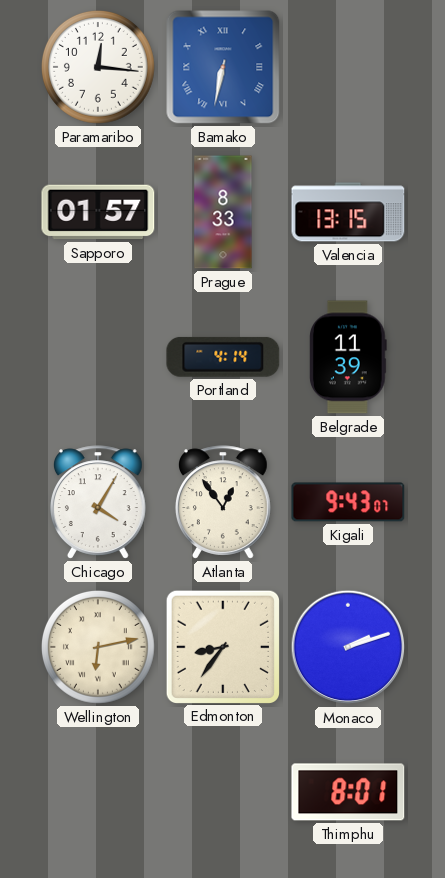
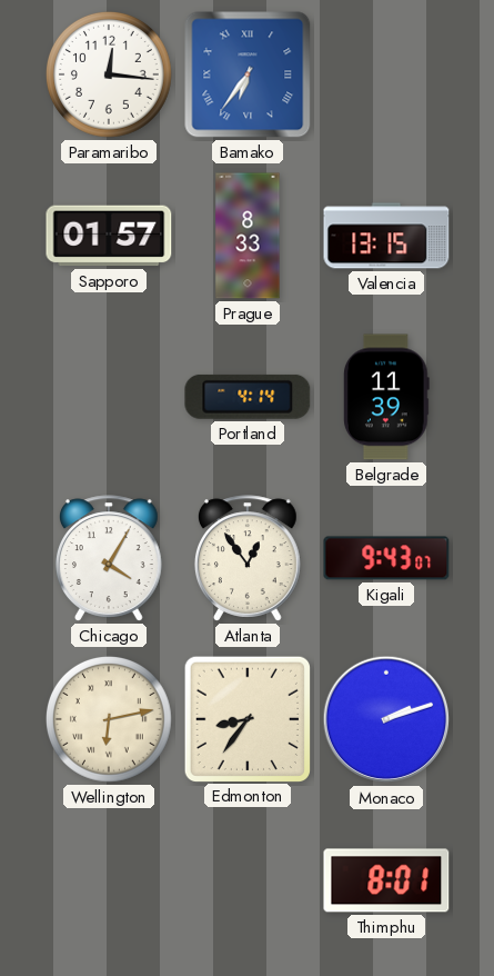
Bamako: 6:32 -> 6:36 (248, 74)
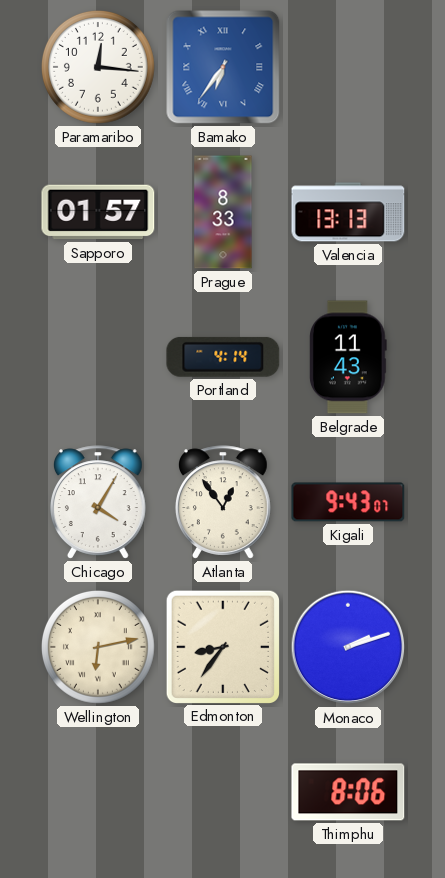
Valencia: 13:15 -> 13:13 (348, 212)
Belgrade: 11:39 -> 11:43 (349, 357)
Thimphu: 8:01 -> 8:06 (348, 792)
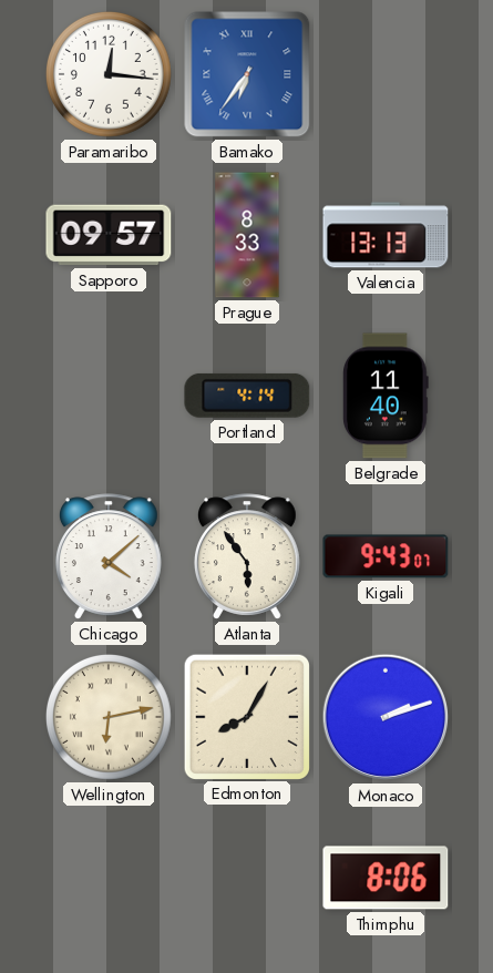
Sapporo: 01:57 -> 09:57 (109, 235)
Belgrade: 11:43 -> 11:40 (387, 396)
Chicago: 4:05 -> 4:08 (109, 556)
Atlanta: 12:54 -> 5:54 (247, 556)
Edmonton: 8:36 -> 8:05 (246, 716)
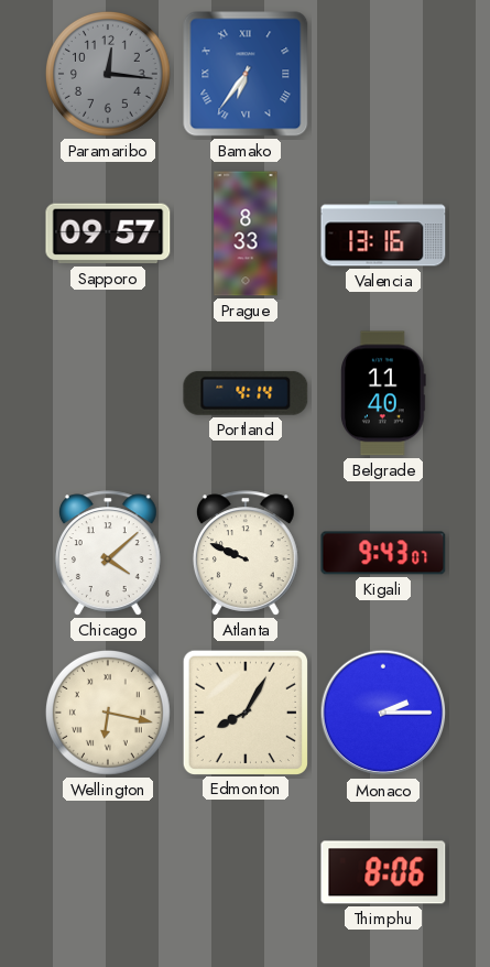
Paramaribo dial: white -> grey (108, 74)
Valencia: 13:13 -> 13:16 (383, 233)
Atlanta: 5:54 -> 9:49 (246, 553)
Wellington: 6:13 -> 6:17 (108, 713)
Monaco: 2:12 -> 2:15 (383, 713)
